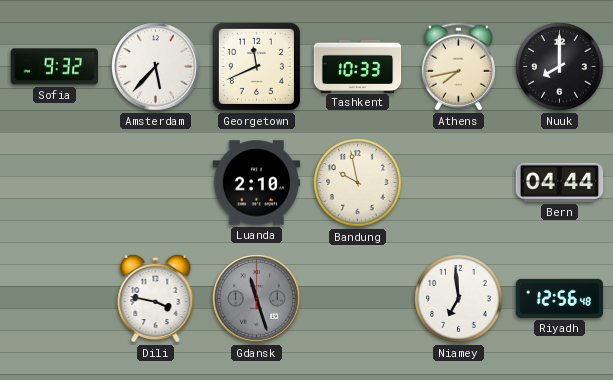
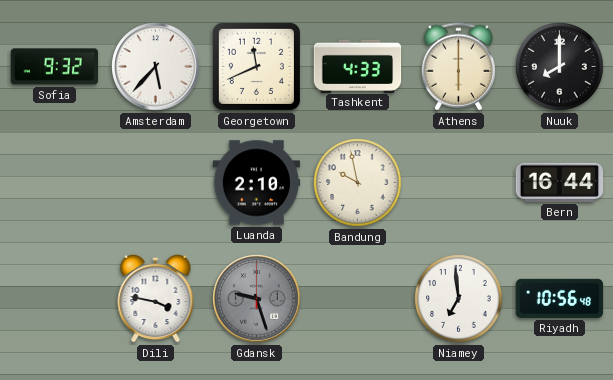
Tashkent: 10:33 -> 4:33 (358, 66)
Athens: 7:43 -> 6:00 (458, 67)
Bern: 04:44 -> 16:44 (560, 182)
Gdansk: 11:27 -> 9:27 (257, 299)
Riyadh: 12:56 -> 10:56 (560, 298)
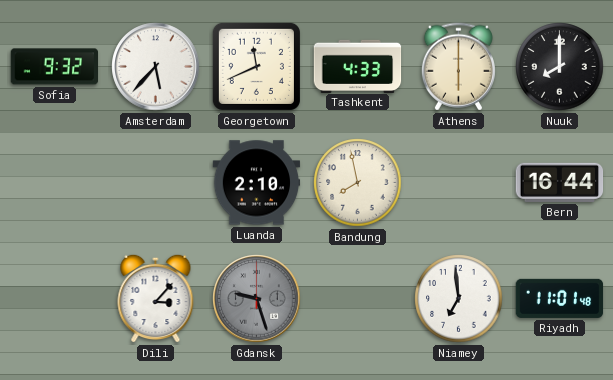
Bandung: 9:58 -> 7:58 (358, 183)
Dili: 3:47 -> 3:07 (156, 298)
Riyadh: 10:56 -> 11:01 (560, 298)
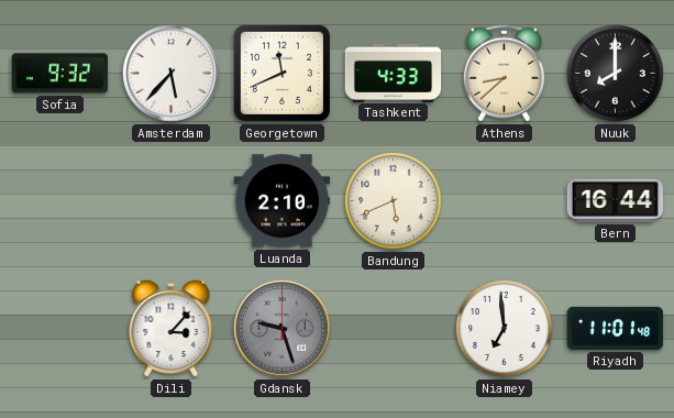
Athens: 6:00 -> 8:38 (504, 74)
Bandung: 7:58 -> 5:41 (394, 201)
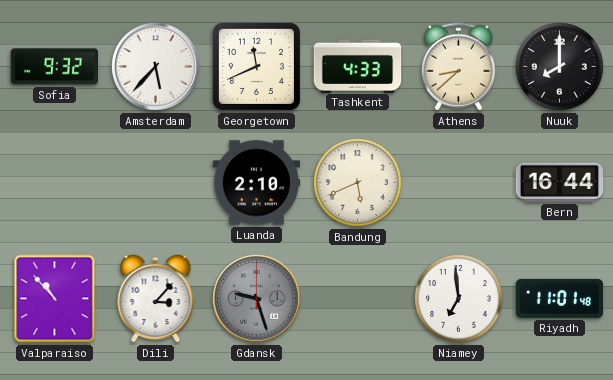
Valparaiso: none -> 10:53 (55, 299)
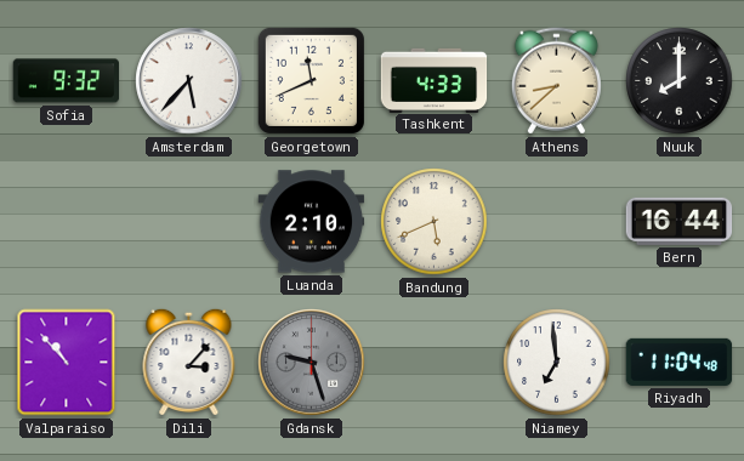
Riyadh: 11:01 -> 11:04 (680, 362)
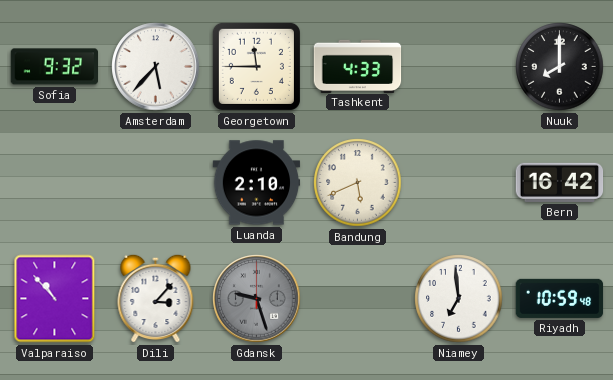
Georgetown: 11:41 -> 11:45 (256, 66)
Athens: 8:38 -> none (556, 81)
Bern: 16:44 -> 16:42 (560, 182)
Riyadh: 11:04 -> 10:59 (560, 298)
